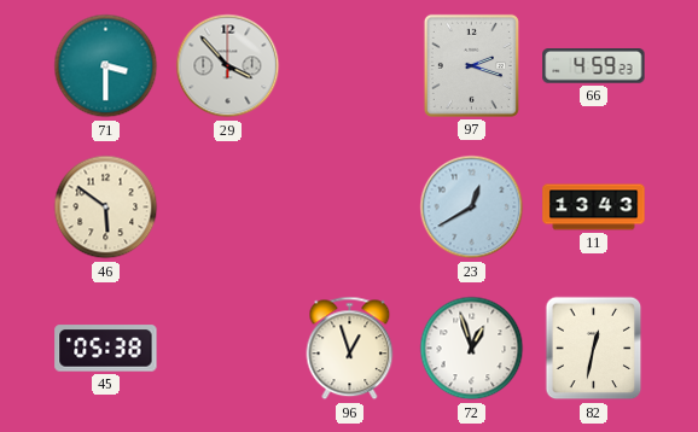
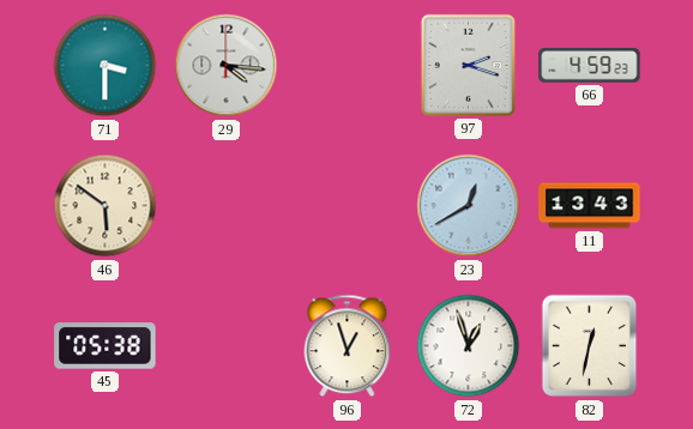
29: 3:53 -> 4:16 (227, 66)
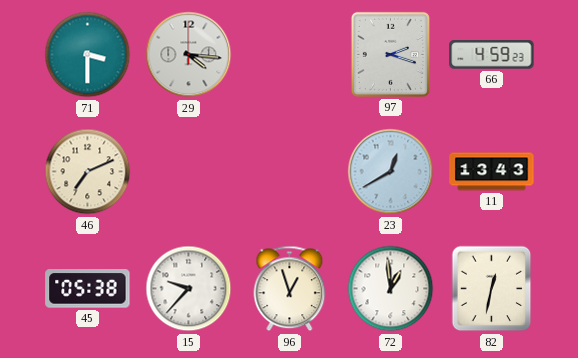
46: 5:51 -> 7:11 (88, 172)
15: none -> 9:37 (189, 289)
72: 12:57 -> 12:59 (391, 289)
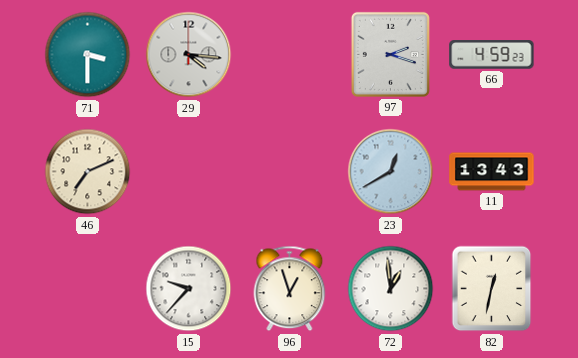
45: 05:38 -> none (88, 289)
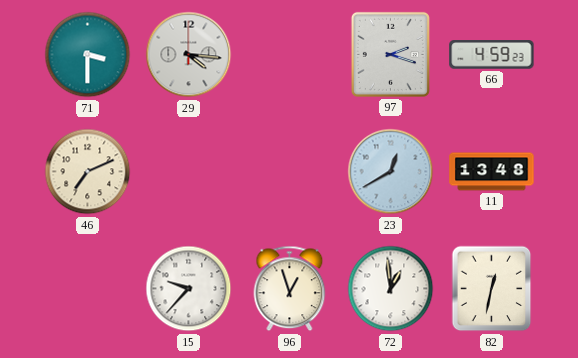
11: 13:43 -> 13:48 (492, 172)
